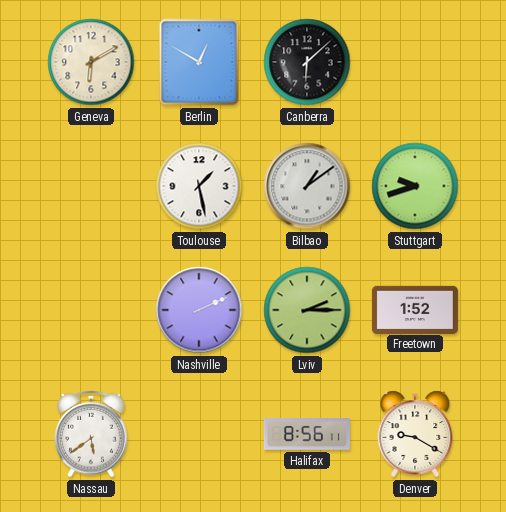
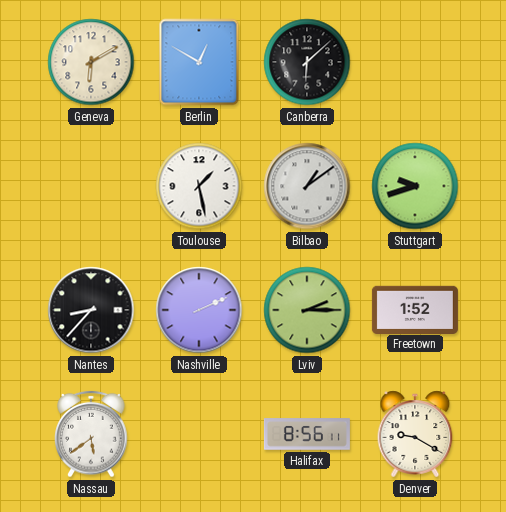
Nantes: none -> 8:37 (91, 310)
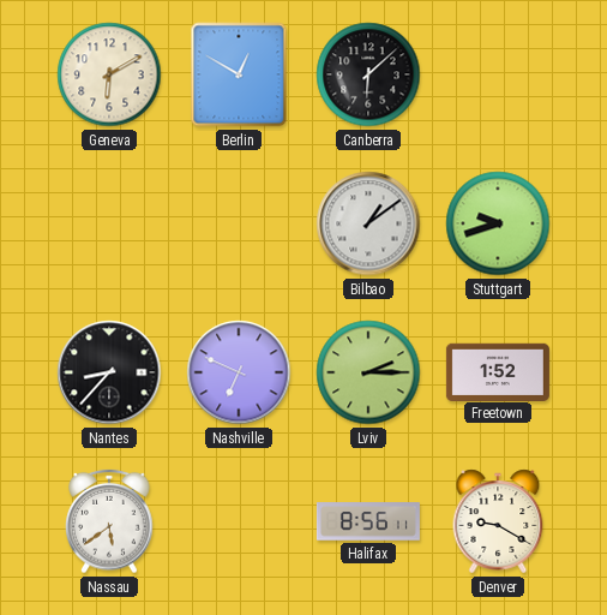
Toulouse: 1:28 -> none (199, 186)
Nashville: 2:11 -> 6:49 (239, 372)
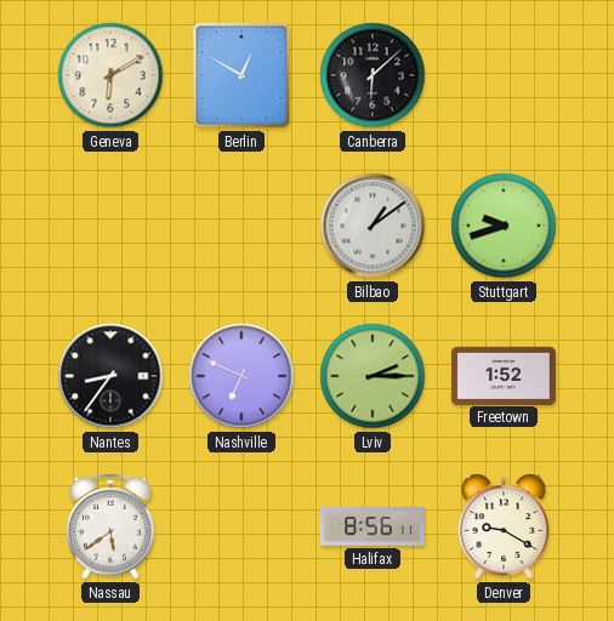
Nantes: 8:37 -> 8:36 (110, 376)
